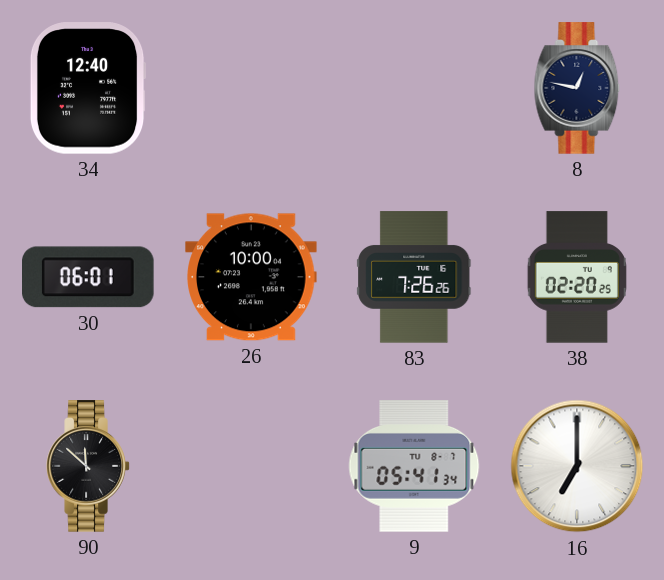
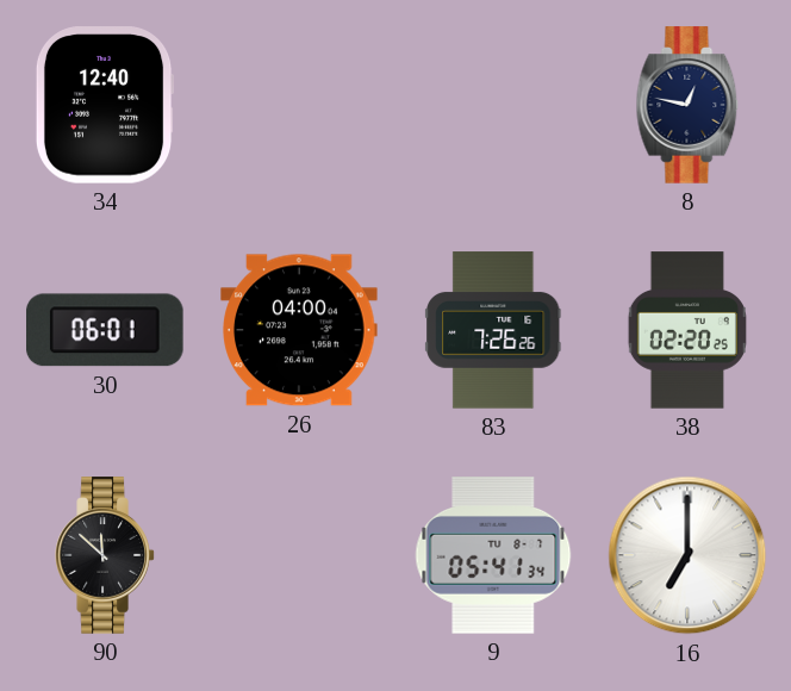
26: 10:00 -> 04:00 (299, 330)
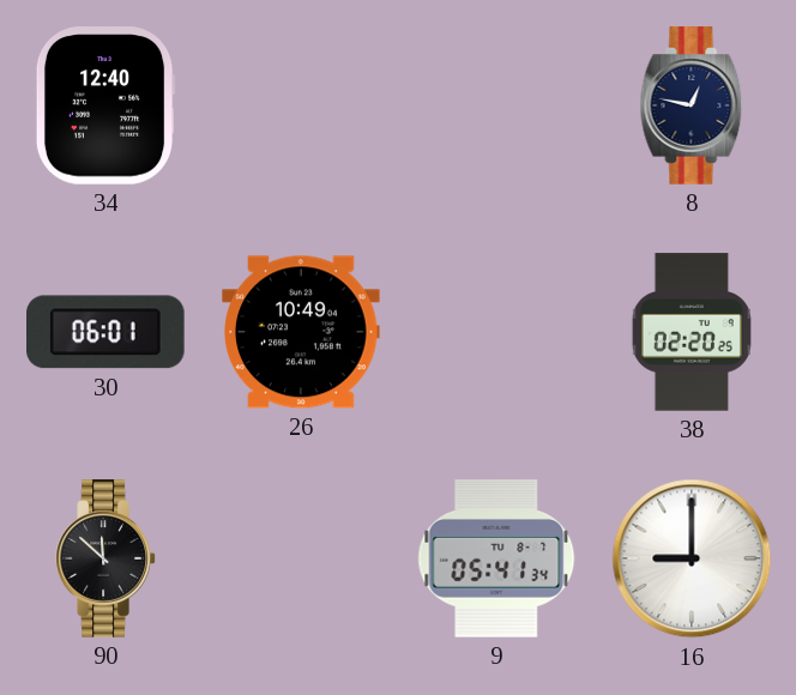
26: 04:00 -> 10:49 (301, 332)
83: 7:26 -> none (493, 330)
16: 7:00 -> 9:00 (692, 558)
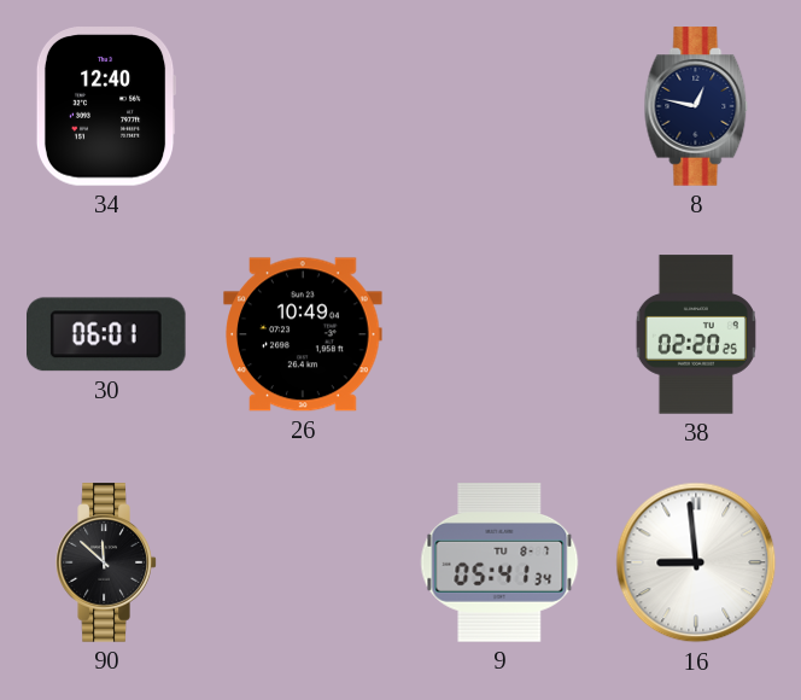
16: 9:00 -> 8:59 (696, 562)
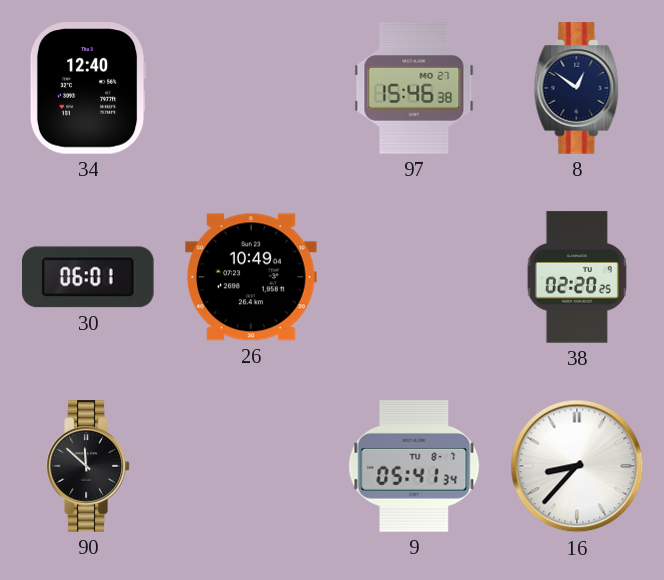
97: none -> 15:46 (414, 88)
8: 12:47 -> 12:51 (577, 88)
16: 8:59 -> 8:37 (577, 466)
